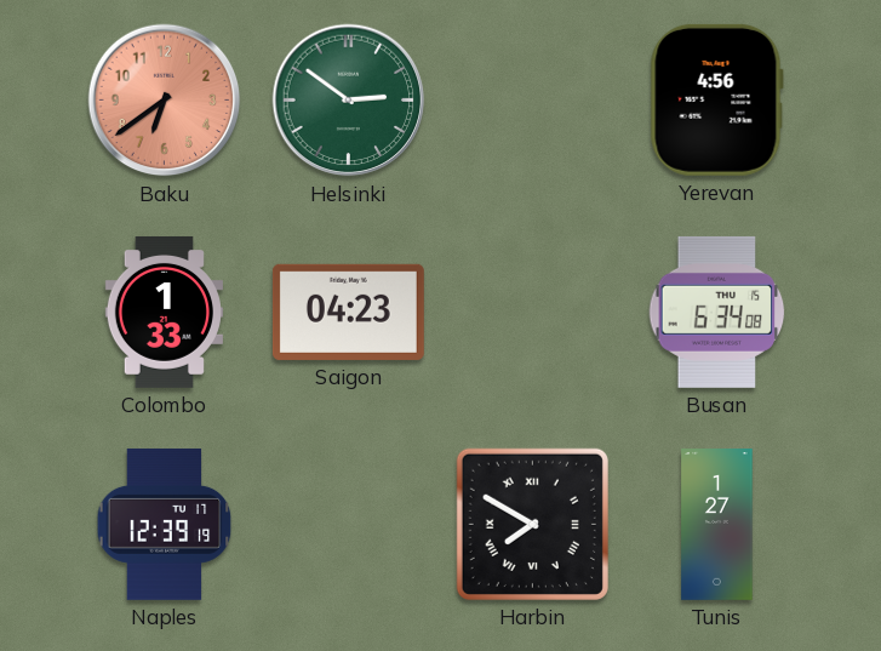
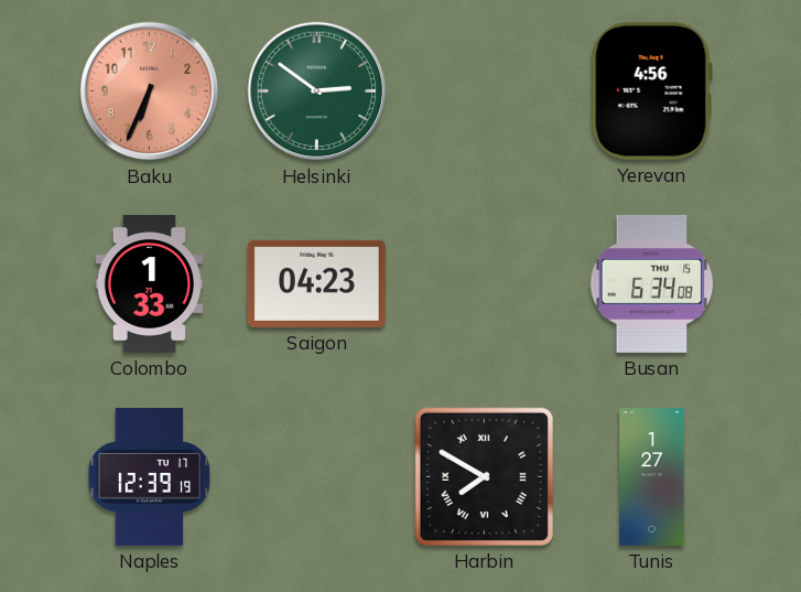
Baku: 6:39 -> 6:34 (150, 92)
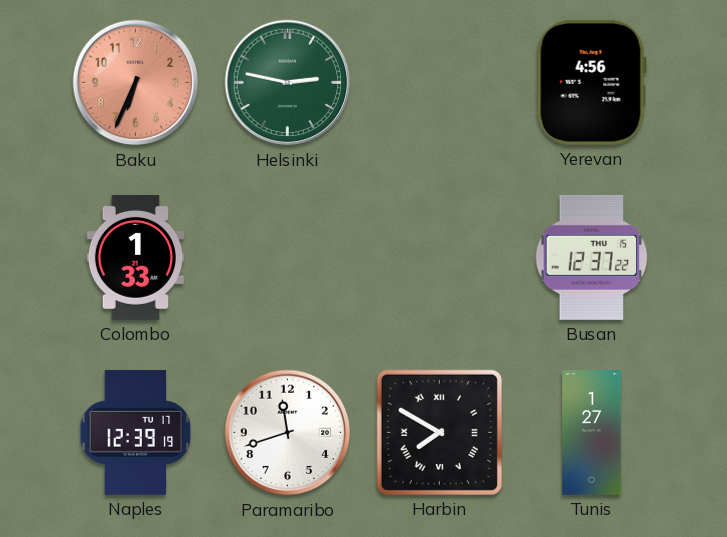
Helsinki: 2:51 -> 2:47 (288, 83)
Saigon: 04:23 -> none (316, 283)
Busan: 6:34 -> 12:37 (592, 257)
Paramaribo: none -> 11:42 (288, 433)
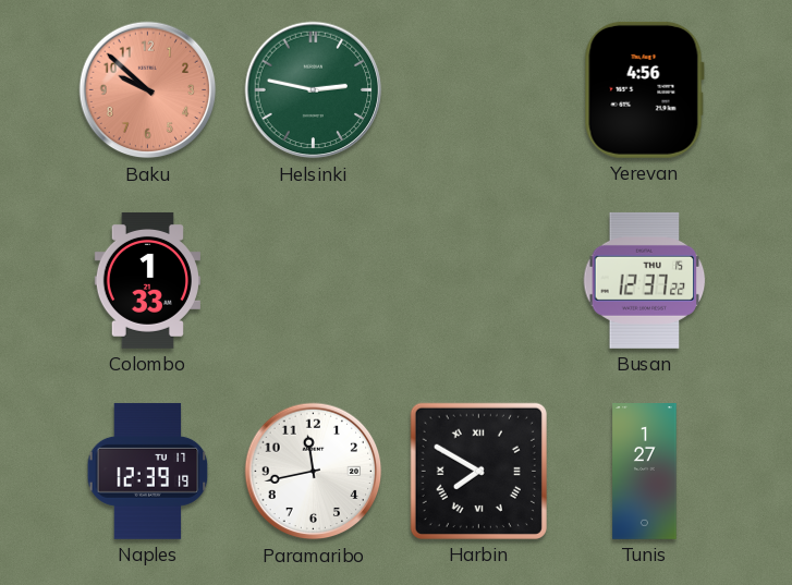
Baku: 6:34 -> 9:52 (148, 90)
Paramaribo: 11:42 -> 11:43 (314, 472)
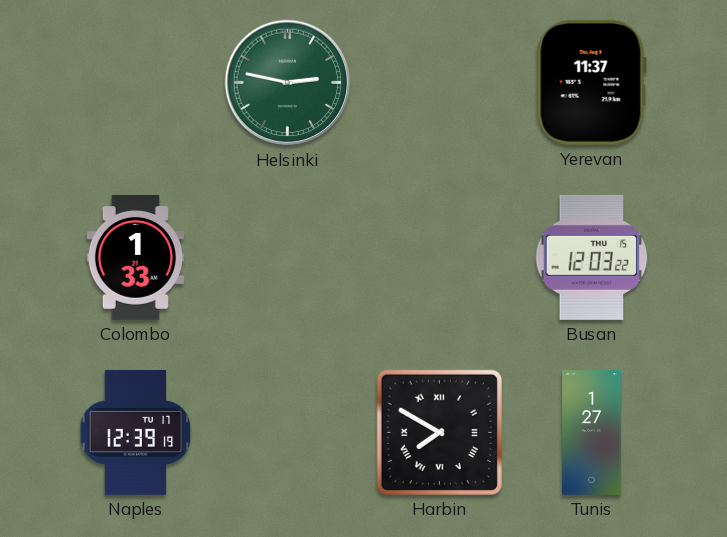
Baku: 9:52 -> none (148, 90)
Yerevan: 4:56 -> 11:37 (591, 82)
Busan: 12:37 -> 12:03 (592, 257)
Paramaribo: 11:43 -> none (314, 472)
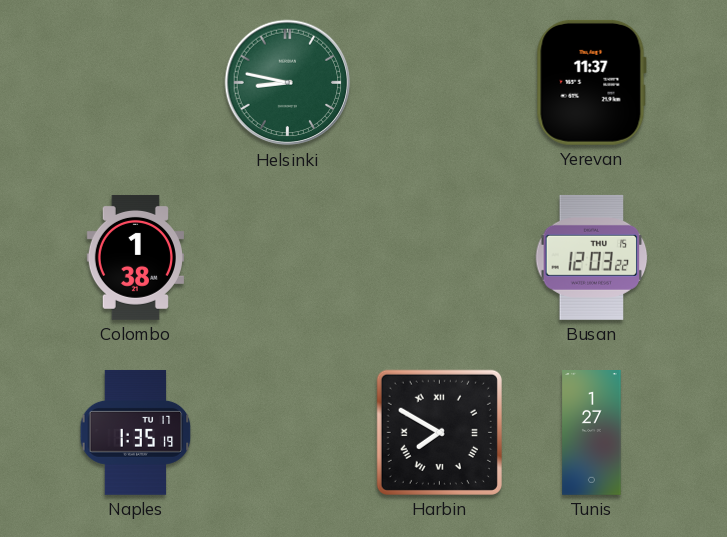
Helsinki: 2:47 -> 8:47 (288, 83)
Colombo: 1:33 -> 1:38 (135, 257)
Naples: 12:39 -> 1:35 (136, 432)
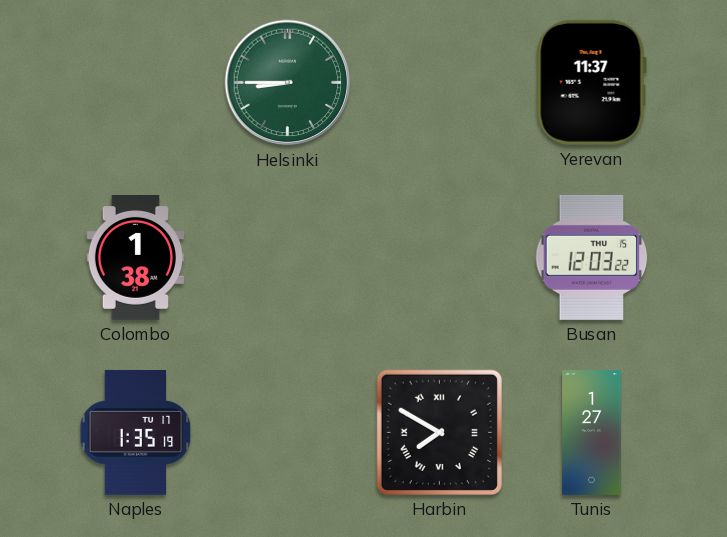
Helsinki: 8:47 -> 8:45 (288, 83)
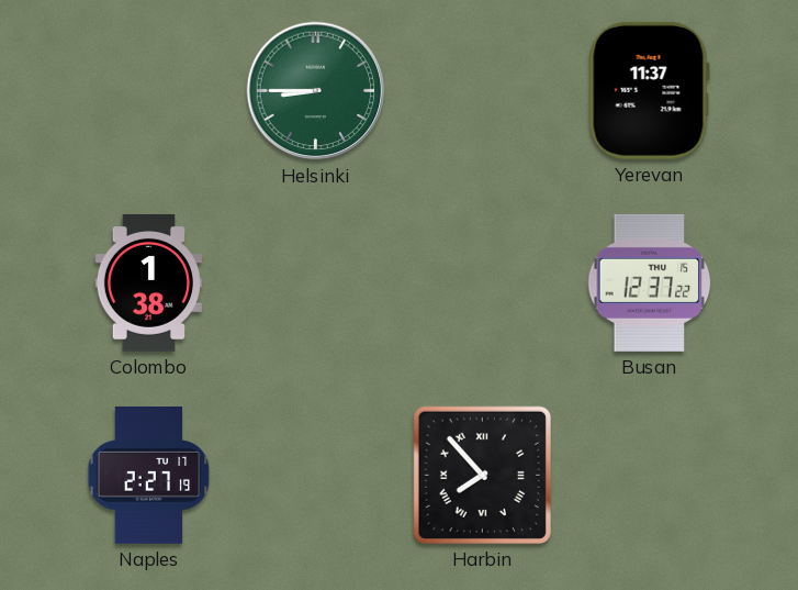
Busan: 12:03 -> 12:37 (650, 282)
Naples: 1:35 -> 2:27 (149, 475)
Harbin: 7:50 -> 7:53 (482, 475)
Tunis: 1:27 -> none (592, 433)
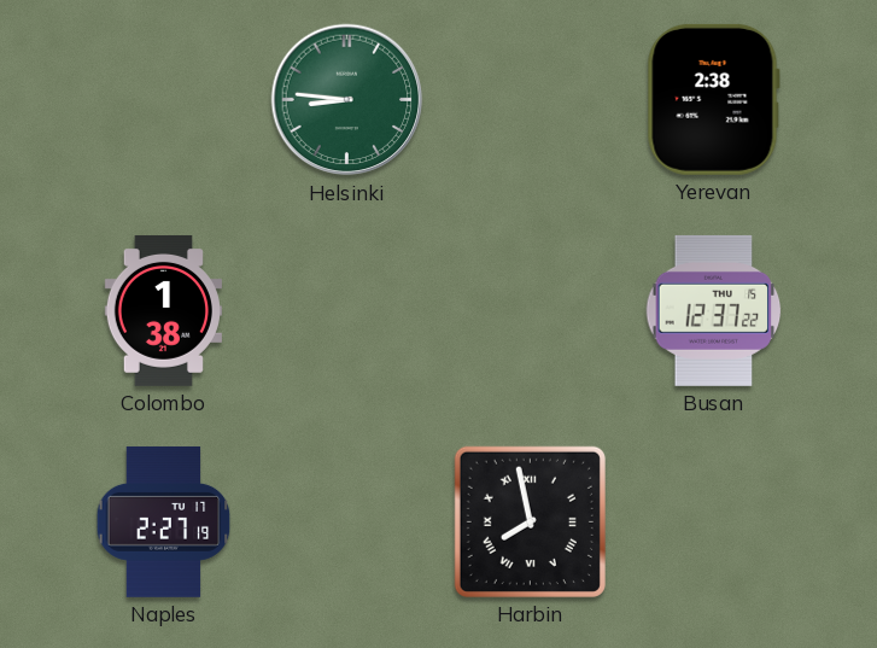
Helsinki: 8:45 -> 8:46 (347, 100)
Yerevan: 11:37 -> 2:38 (713, 99)
Harbin: 7:53 -> 7:58 (530, 521)
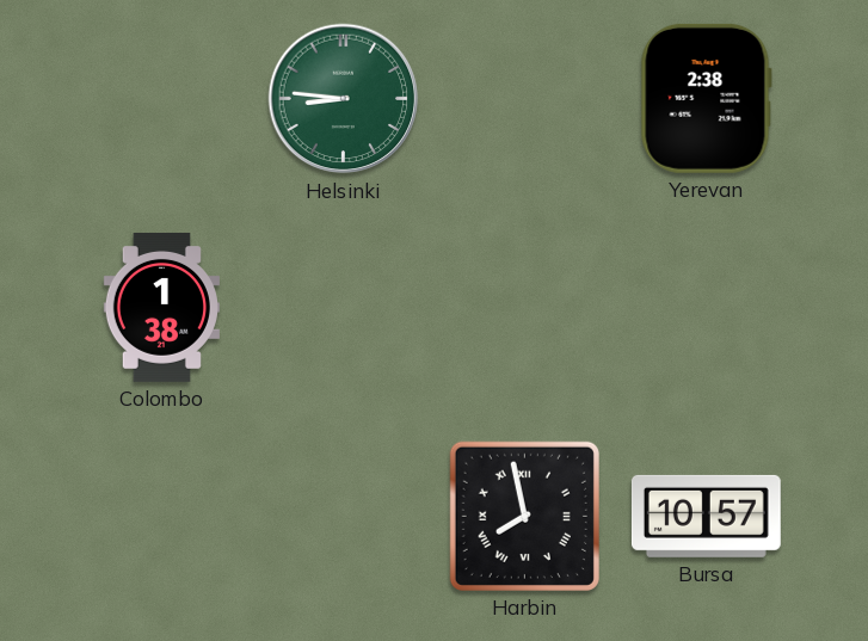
Busan: 12:37 -> none (714, 310)
Naples: 2:27 -> none (164, 521)
Bursa: none -> 10:57 (706, 516)
